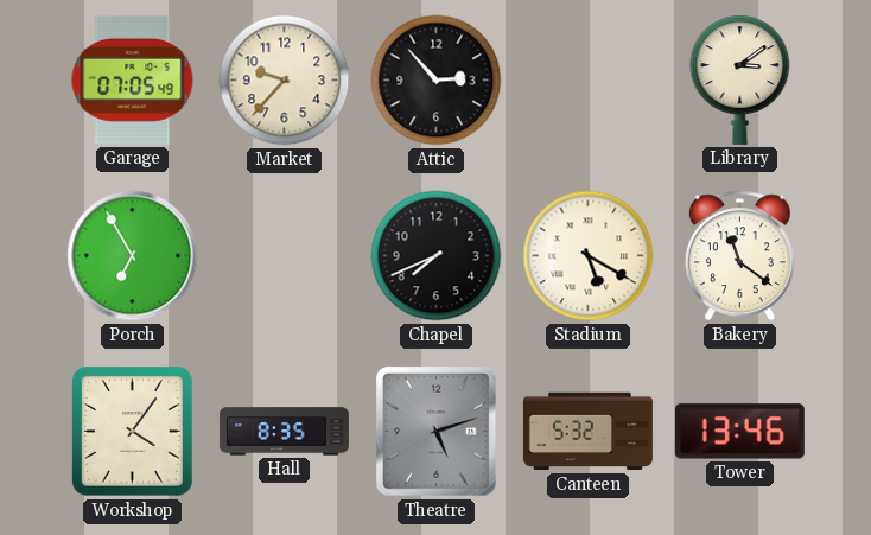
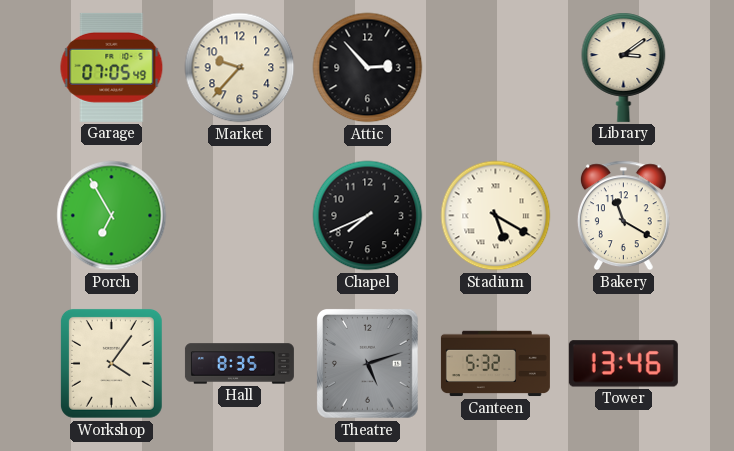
Bakery: 11:21 -> 11:20 (623, 216)
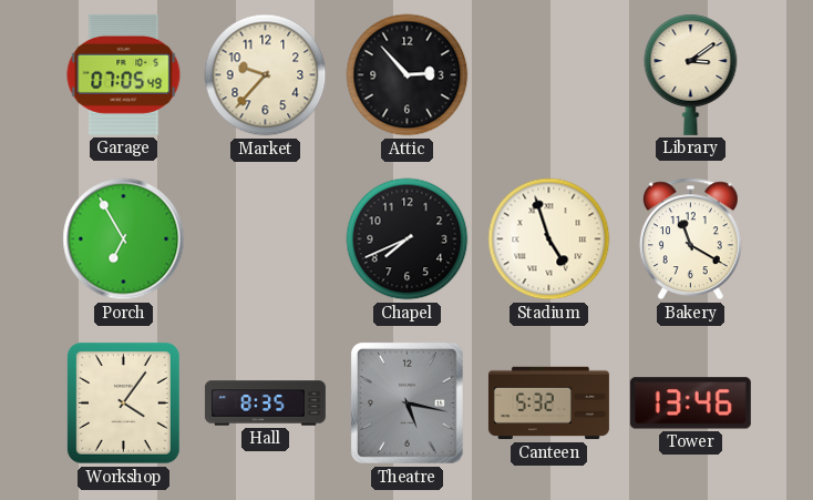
Stadium: 5:20 -> 4:57 (549, 239)
Theatre: 5:12 -> 5:17 (408, 404)
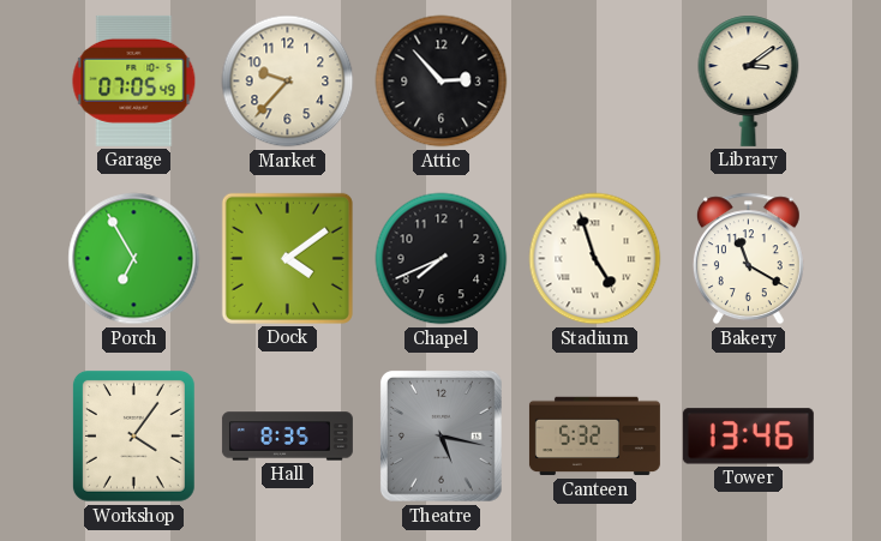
Dock: none -> 4:09 (287, 258)
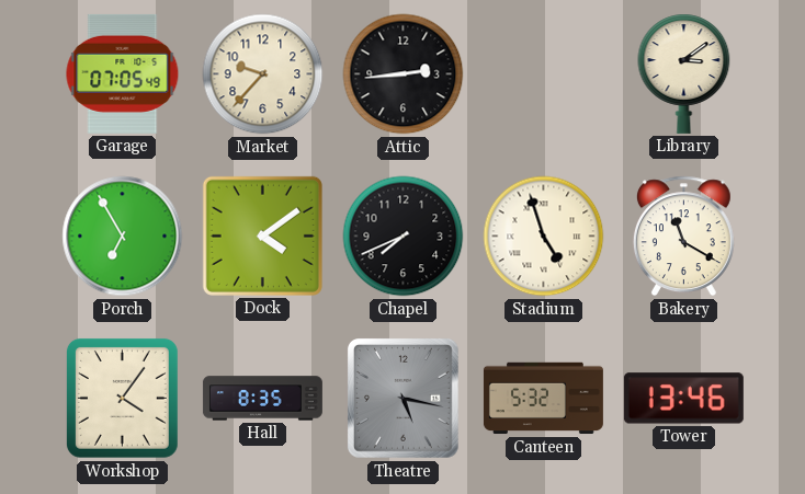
Attic: 2:53 -> 2:44 (404, 74)
